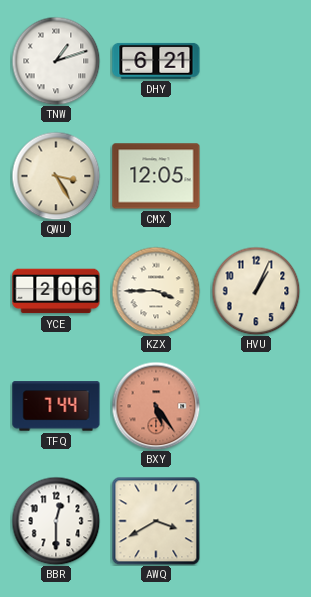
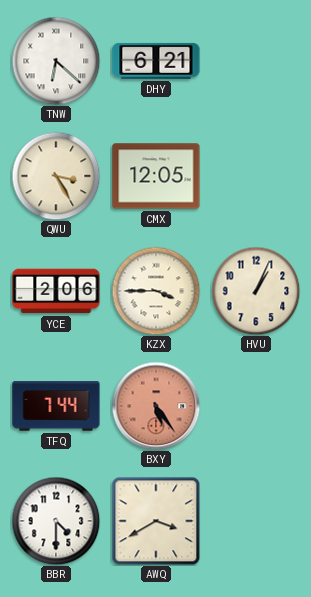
TNW: 1:12 -> 6:22 (56, 61)
BBR: 12:30 -> 4:30 (56, 521)
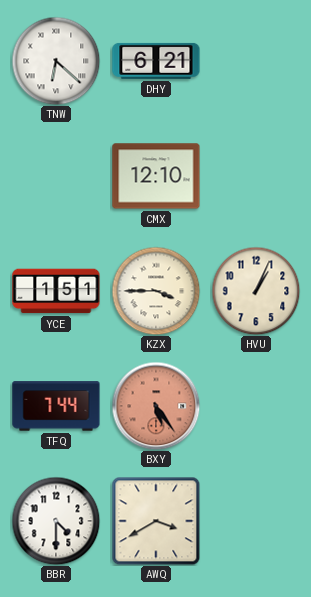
QWU: 3:25 -> none (56, 176)
CMX: 12:05 -> 12:10 (156, 176)
YCE: 2:06 -> 1:51 (56, 291)
